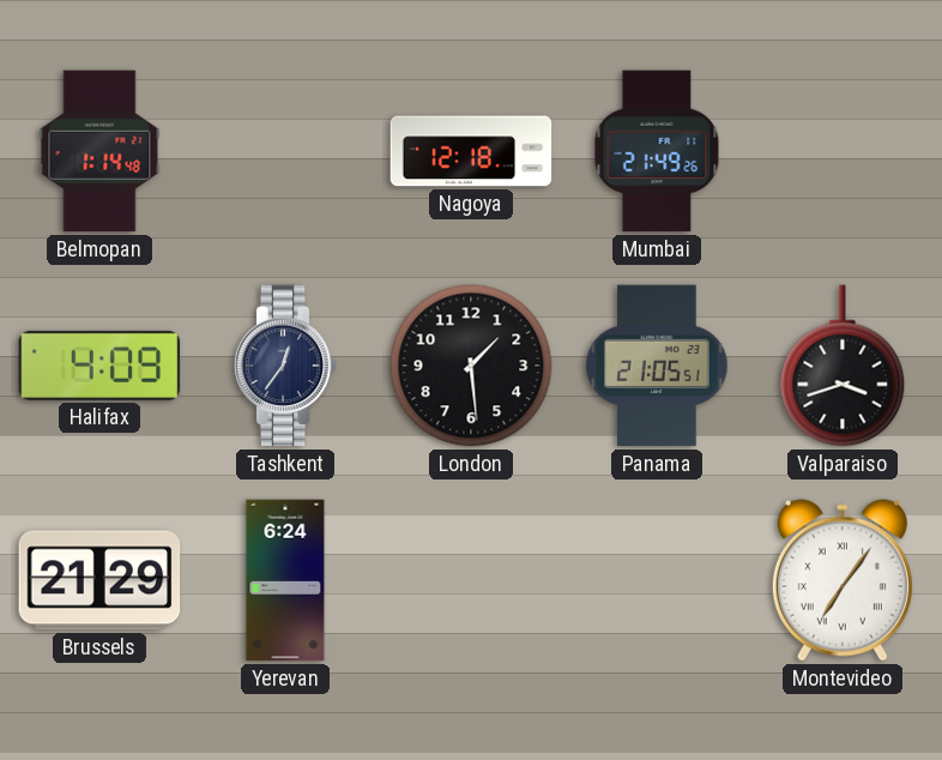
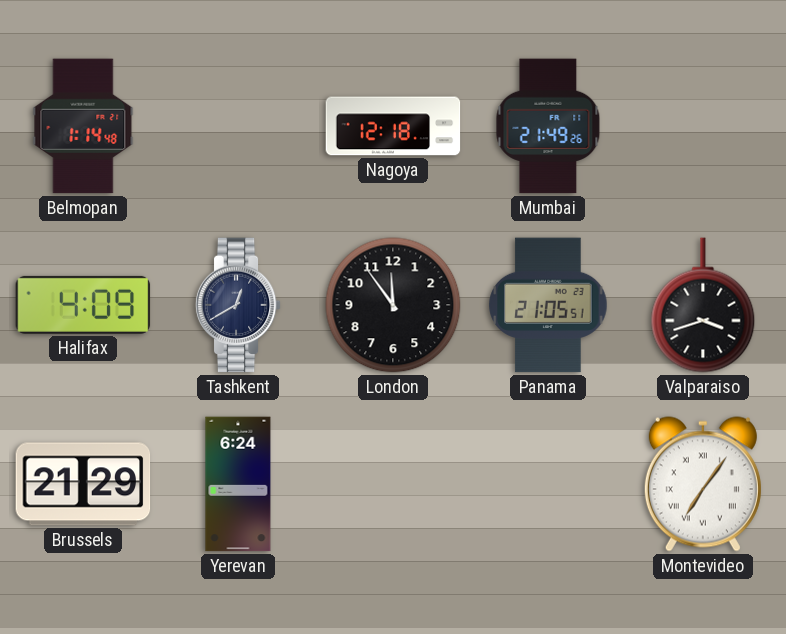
Tashkent: 12:36 -> 12:40 (238, 305)
London: 1:29 -> 11:54 (393, 305)
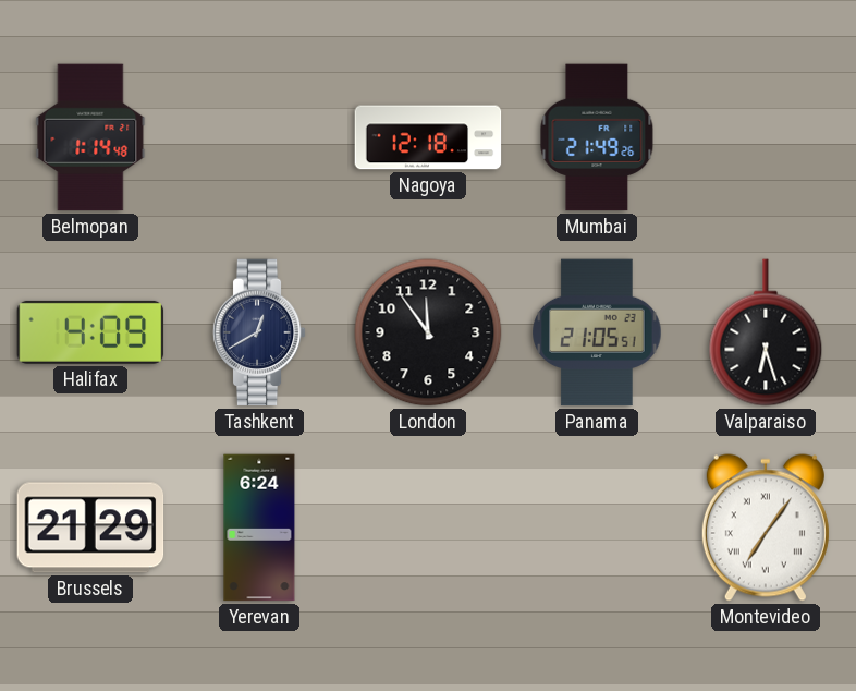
Valparaiso: 3:42 -> 6:27 (766, 332)
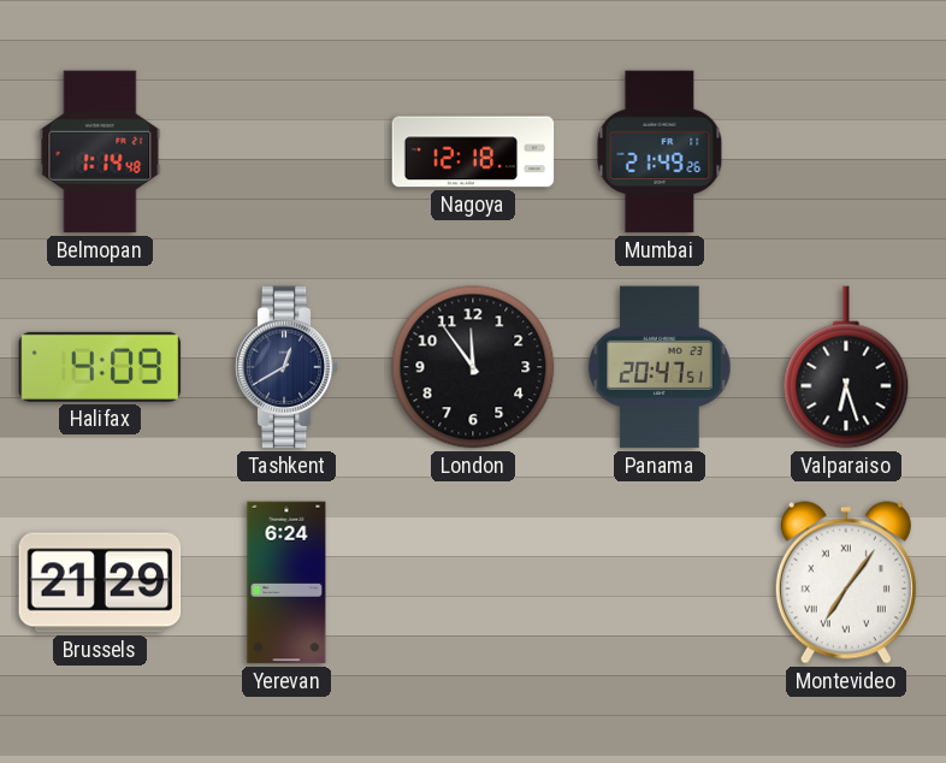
Panama: 21:05 -> 20:47 (660, 367)
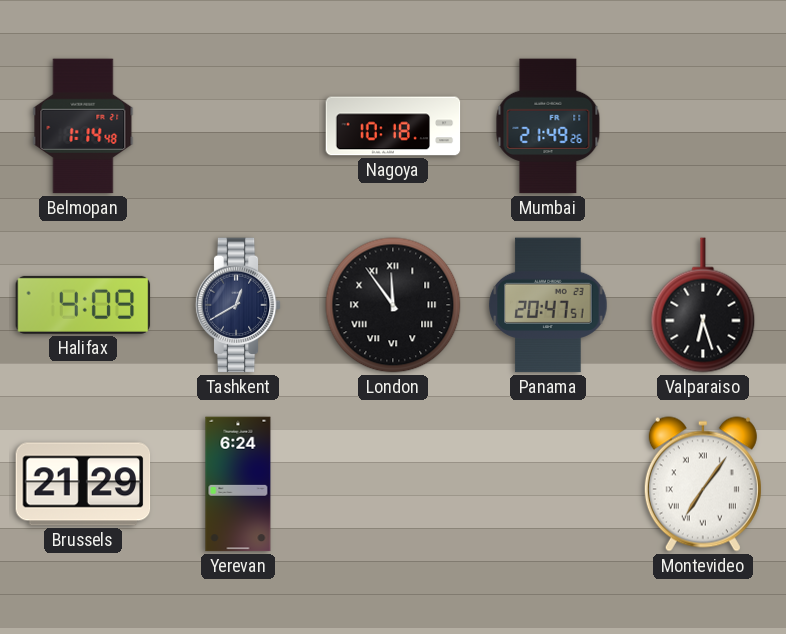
Nagoya: 12:18 -> 10:18 (393, 126)
London numerals: Arabic -> Roman (393, 305)
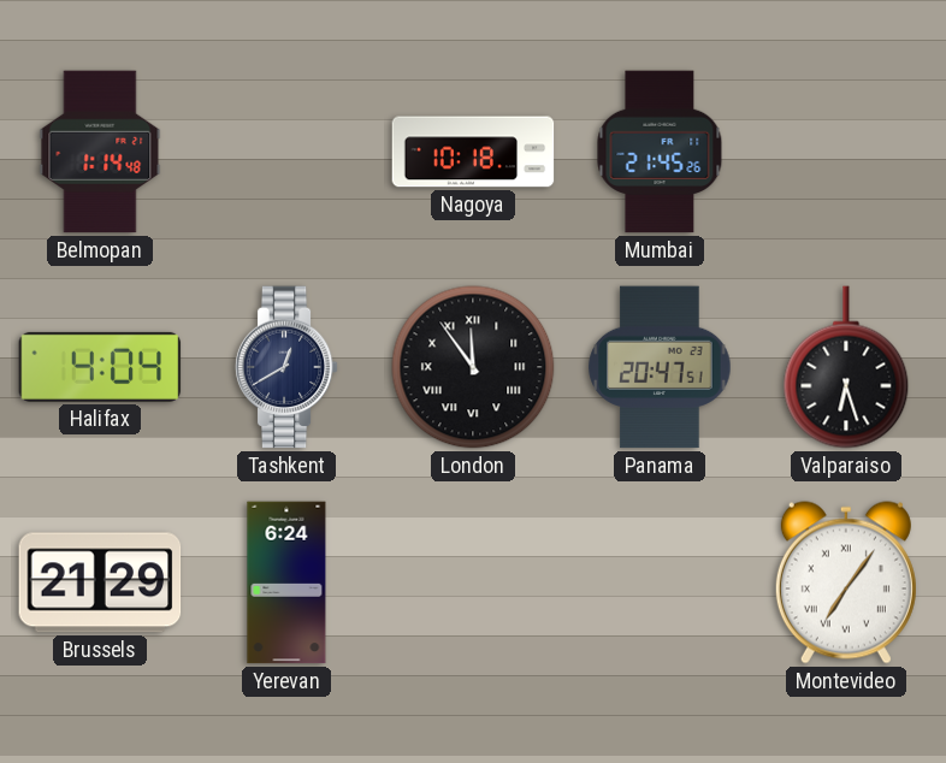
Mumbai: 21:49 -> 21:45 (660, 152)
Halifax: 4:09 -> 4:04 (100, 367)
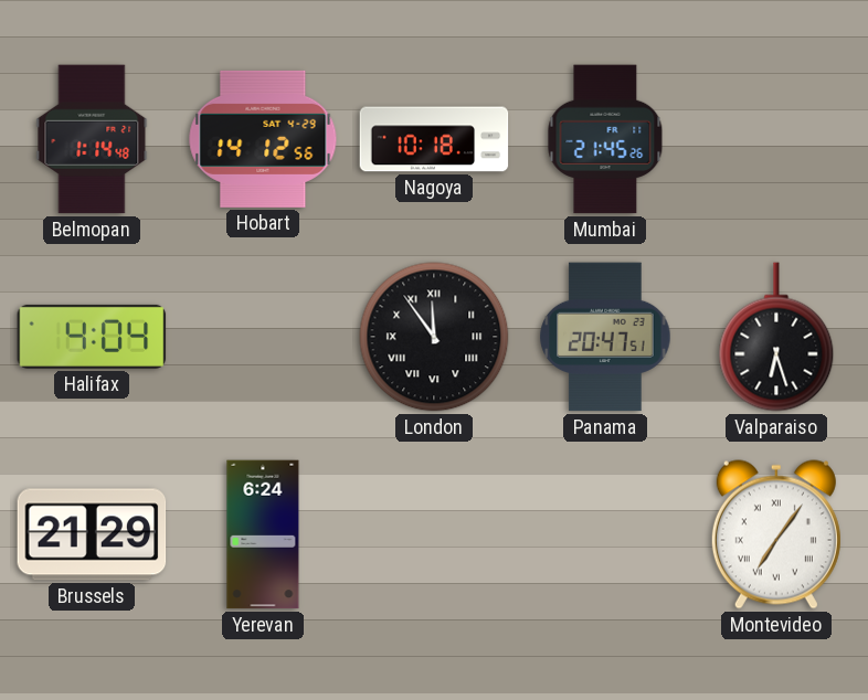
Hobart: none -> 14:12 (263, 139)
Tashkent: 12:40 -> none (286, 367)
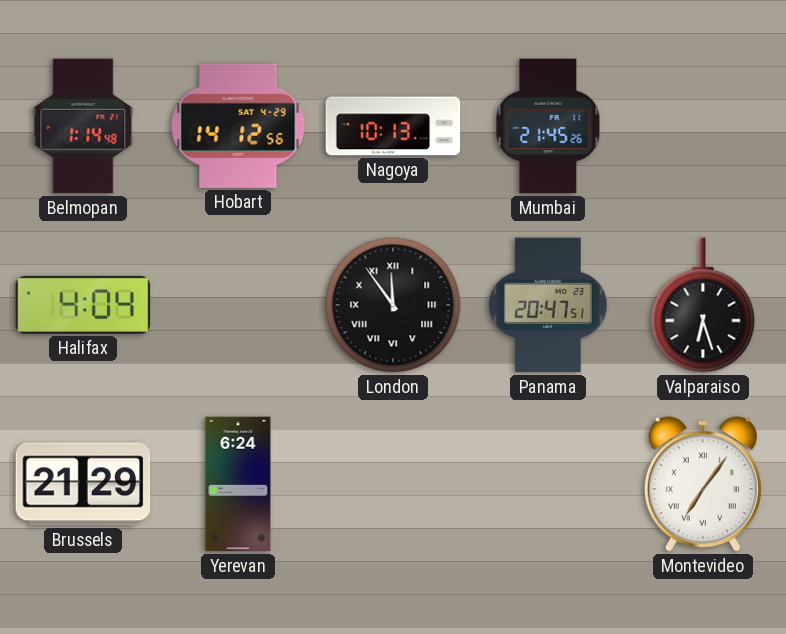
Nagoya: 10:18 -> 10:13 (393, 126)
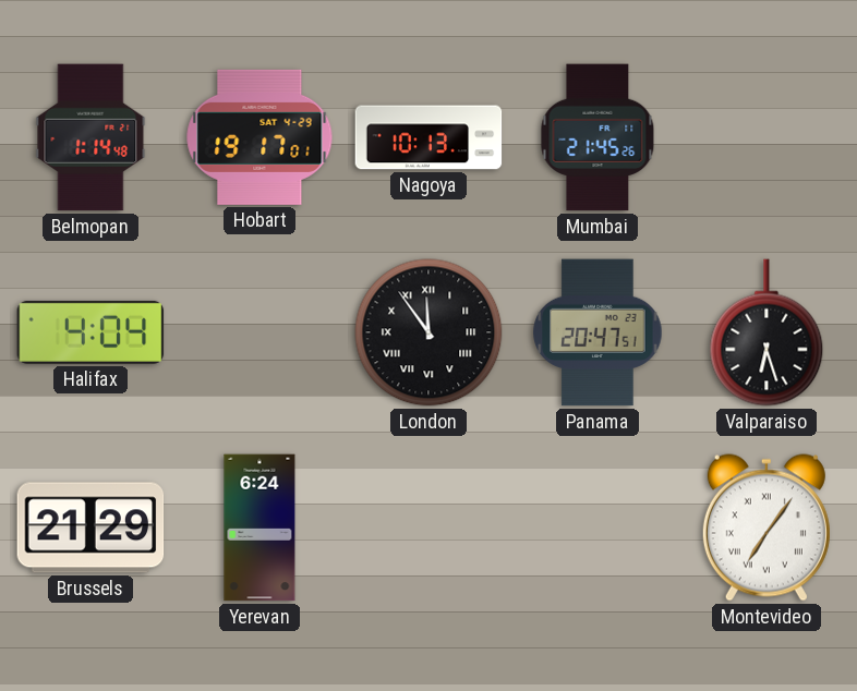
Hobart: 14:12 -> 19:17 (259, 137)
